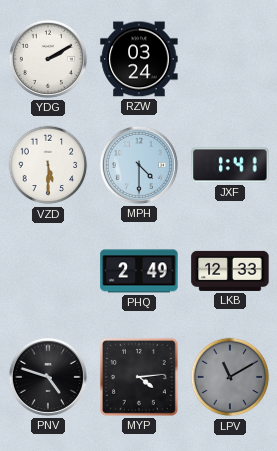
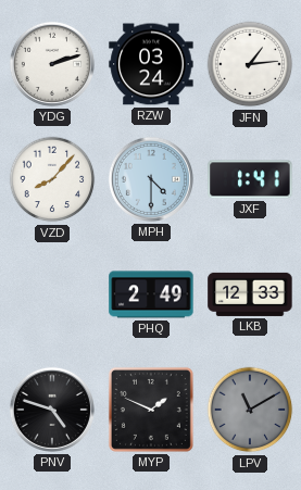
YDG: 2:10 -> 2:12 (52, 64)
JFN: none -> 1:14 (250, 64)
VZD: 5:30 -> 8:07 (52, 179)
MYP: 4:14 -> 1:49 (151, 410)
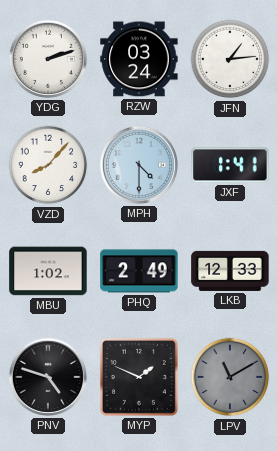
MBU: none -> 1:02 (48, 271)
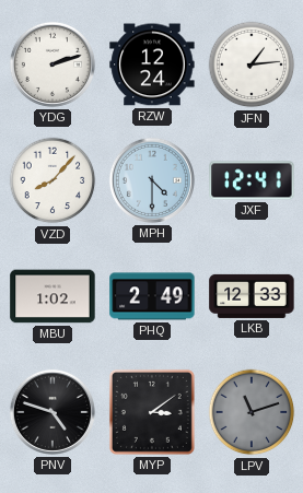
RZW: 03:24 -> 12:24 (152, 64)
JXF: 1:41 -> 12:41 (252, 180)
MYP: 1:49 -> 3:09 (152, 412)
LPV: 11:10 -> 11:12 (252, 412)
